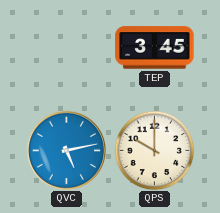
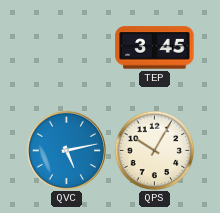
QPS: 10:00 -> 10:05 (154, 150)
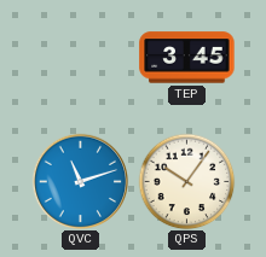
QVC: 5:13 -> 11:12 (80, 181)
QPS: 10:05 -> 10:06 (186, 181)
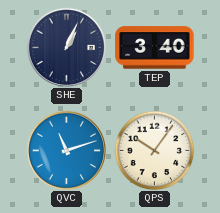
SHE: none -> 1:04 (66, 47)
TEP: 3:45 -> 3:40 (155, 48)
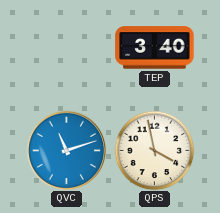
SHE: 1:04 -> none (66, 47)
QPS: 10:06 -> 3:58 (154, 150)
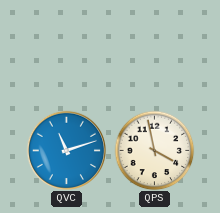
TEP: 3:40 -> none (155, 48)
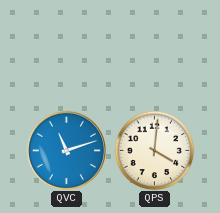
QPS: 3:58 -> 4:01 (154, 150)
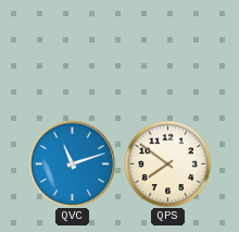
QPS: 4:01 -> 7:51 (167, 163)
